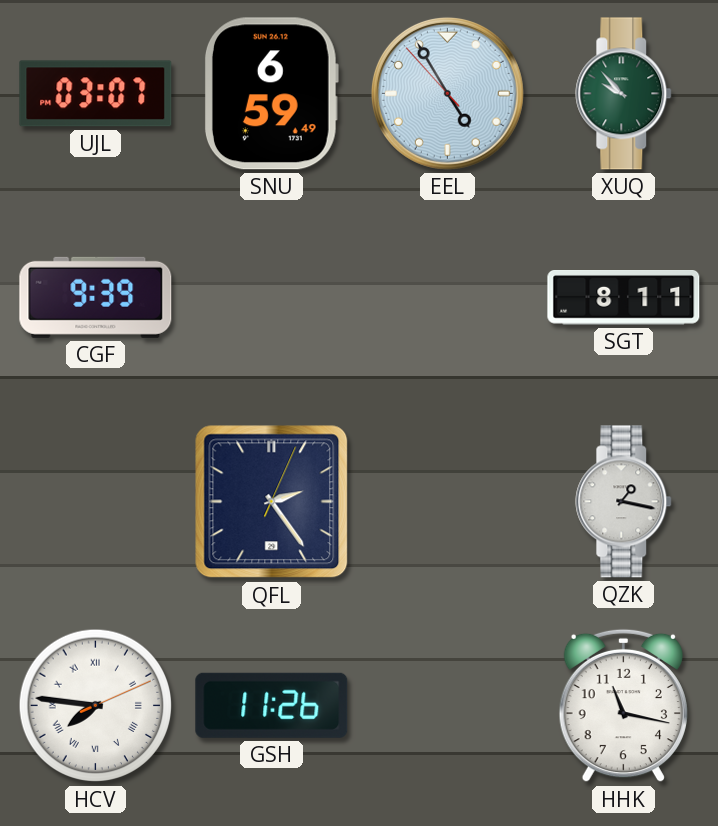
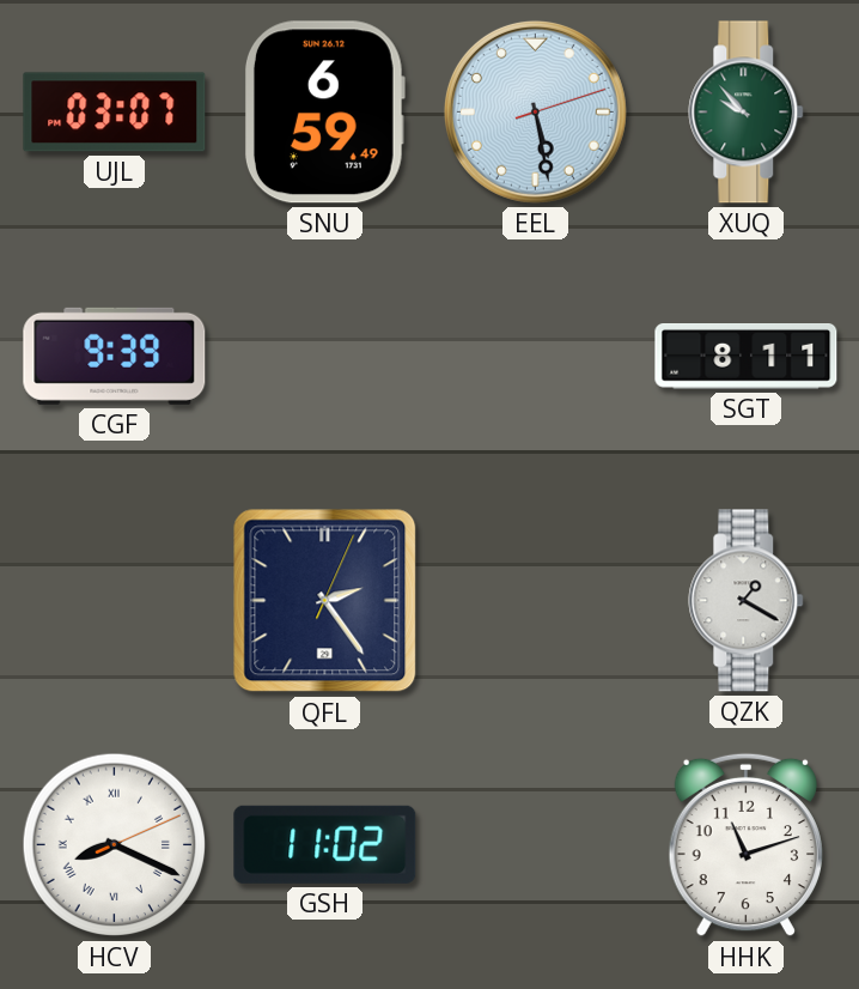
EEL: 4:54 -> 5:28 (535, 111)
QZK: 1:17 -> 1:20 (747, 601)
HCV: 7:46 -> 8:19 (115, 845)
GSH: 11:26 -> 11:02 (325, 844)
HHK: 11:17 -> 11:12 (745, 845)
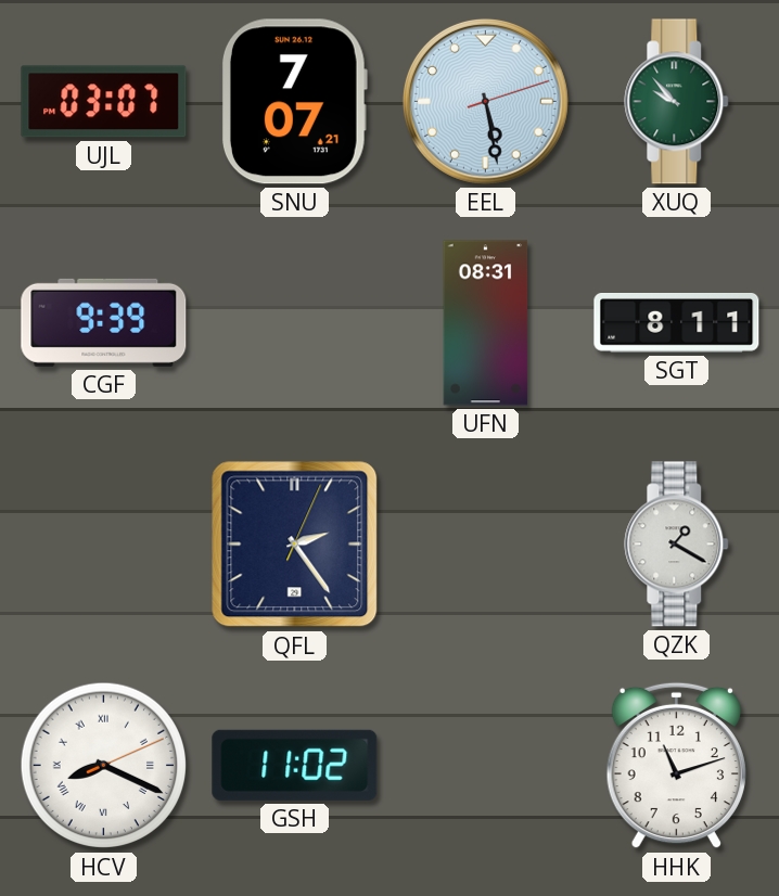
SNU: 6:59 -> 7:07 (294, 102)
UFN: none -> 08:31 (486, 323)
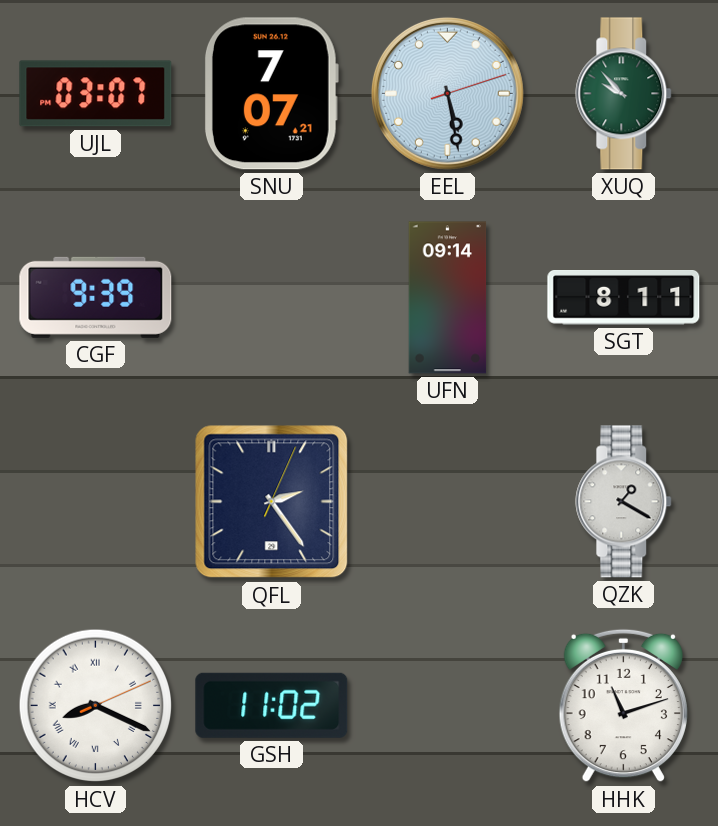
UFN: 08:31 -> 09:14 (448, 298)
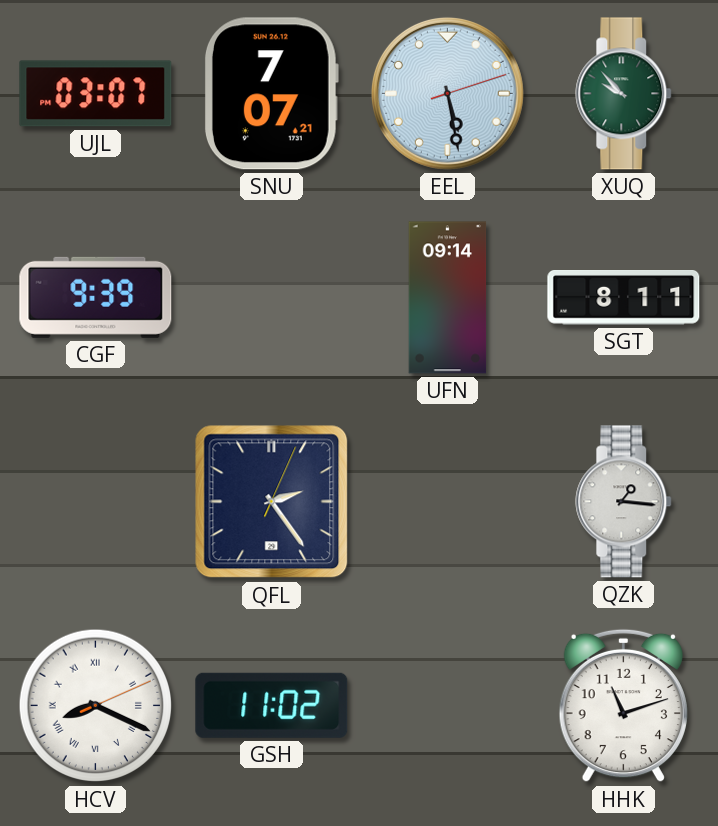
QZK: 1:20 -> 1:16 (624, 502)
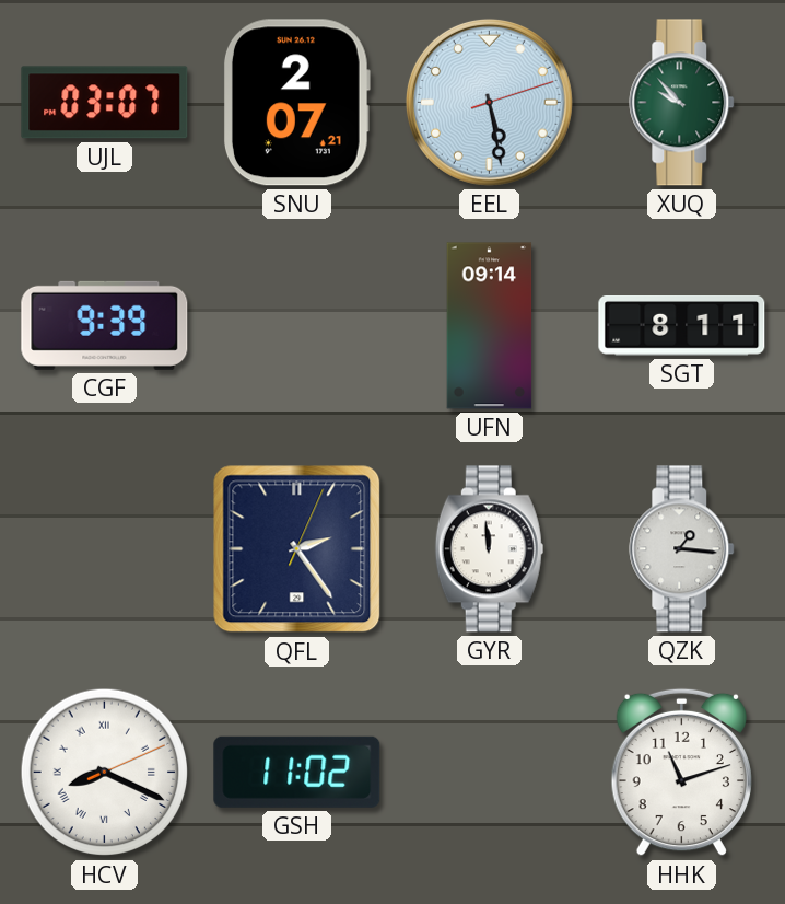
SNU: 7:07 -> 2:07 (296, 103)
GYR: none -> 11:59 (489, 549)
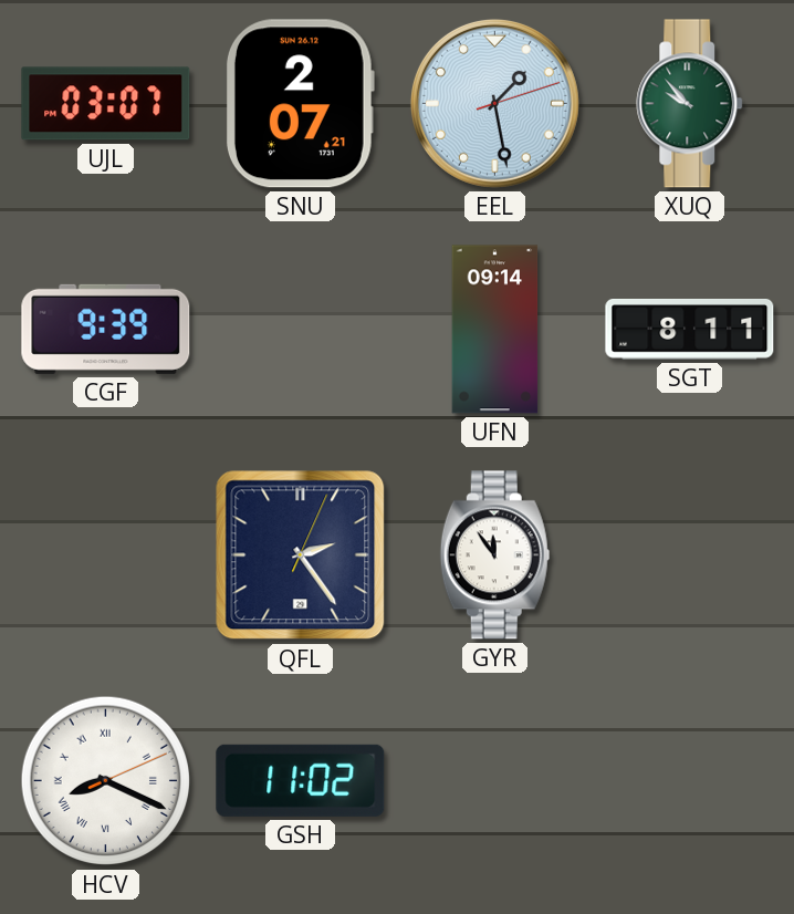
EEL: 5:28 -> 1:28 (494, 103)
GYR: 11:59 -> 11:54 (494, 555)
QZK: 1:16 -> none (682, 549)
HHK: 11:12 -> none (681, 773)
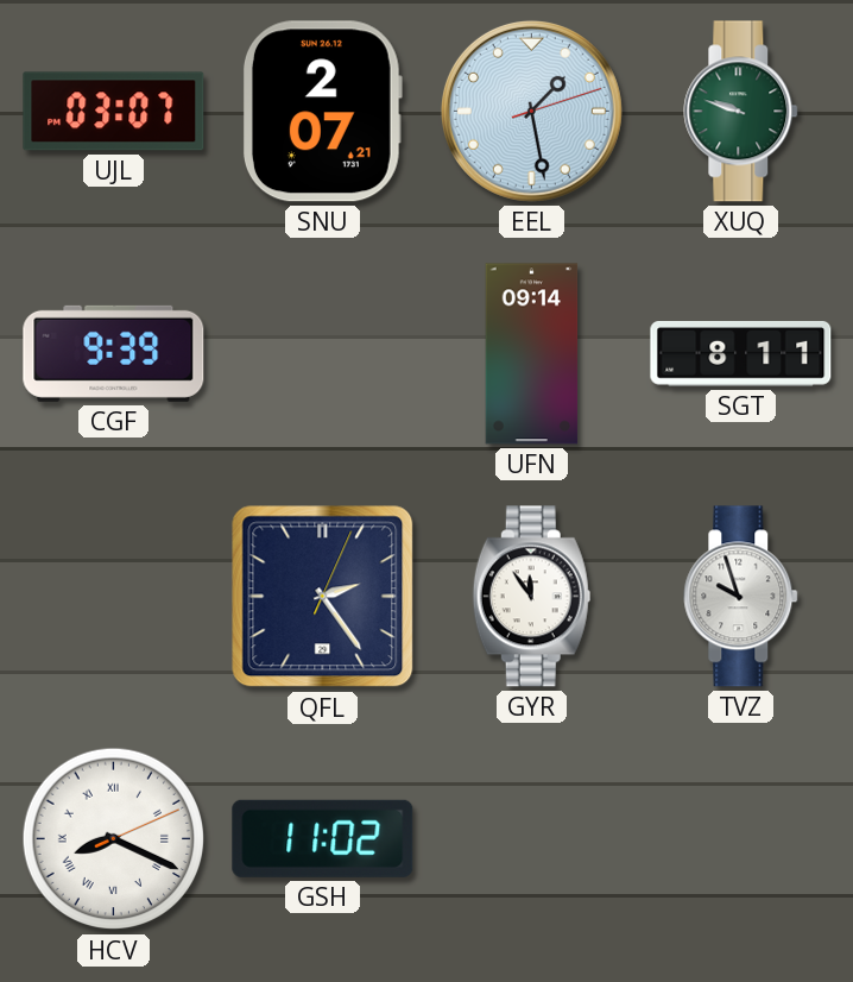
XUQ: 9:53 -> 9:48 (741, 112)
TVZ: none -> 9:57 (741, 597)
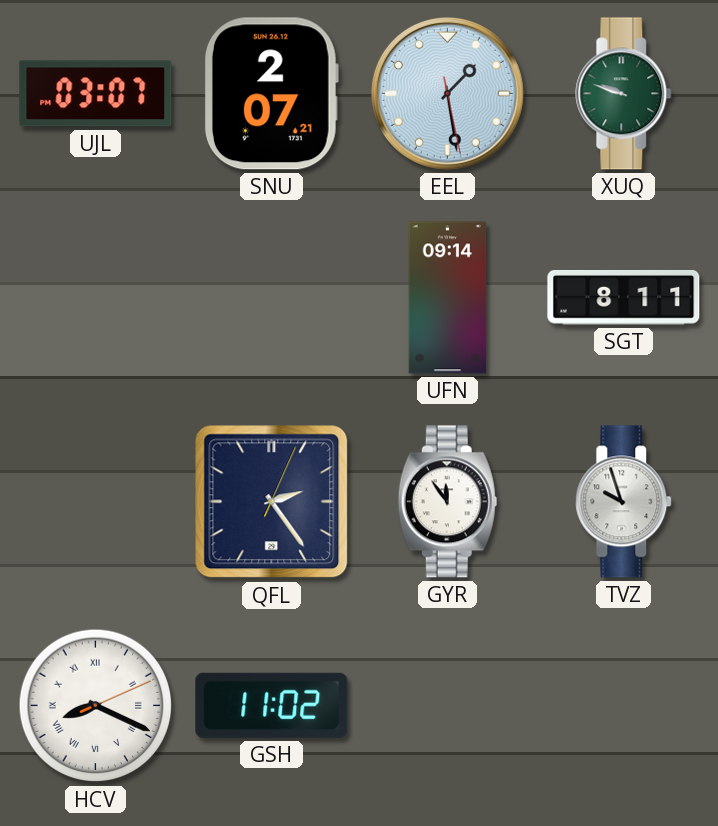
EEL: 1:28:12 -> 1:28:28 (447, 93)
CGF: 9:39 -> none (114, 353)
